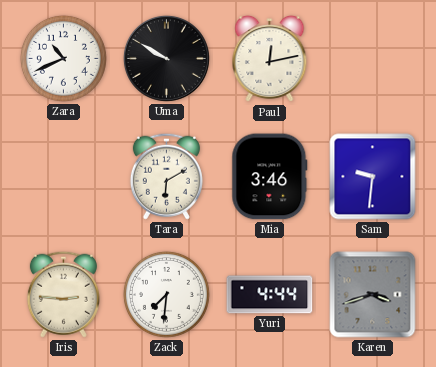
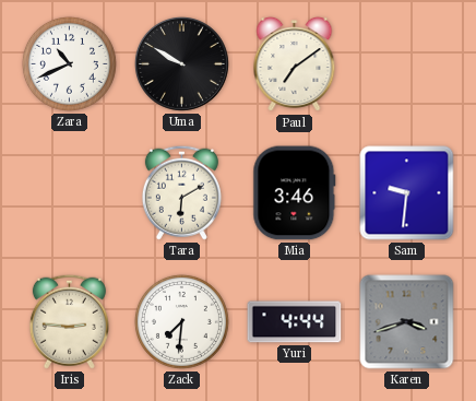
Paul: 12:13 -> 7:09 (295, 64)
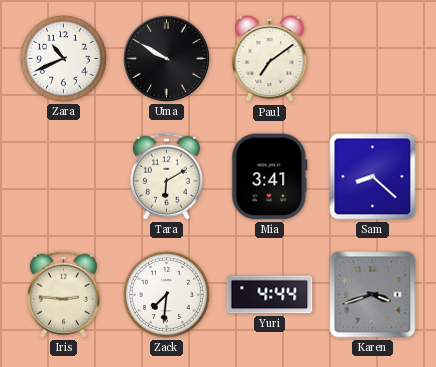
Mia: 3:46 -> 3:41 (270, 177)
Sam: 9:31 -> 8:22 (373, 177)
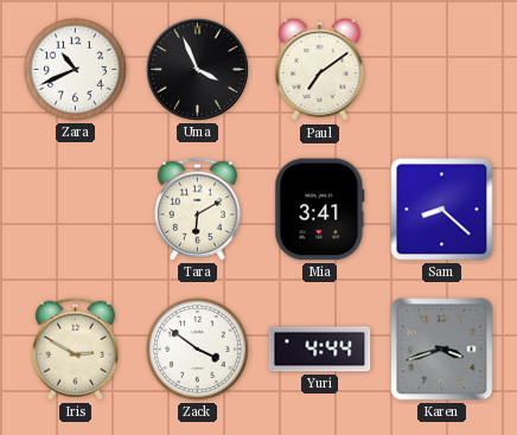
Uma: 9:50 -> 3:56 (197, 69)
Iris: 2:46 -> 2:50 (75, 348)
Zack: 7:31 -> 3:51 (197, 348)
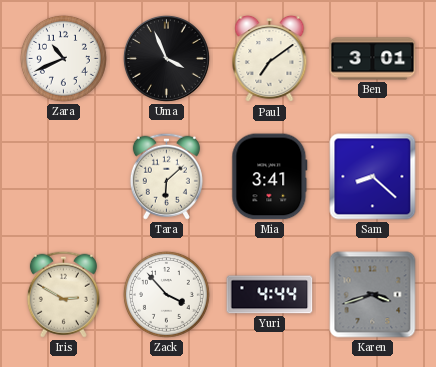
Ben: none -> 3:01 (373, 59)
Tara: 6:10 -> 6:08 (166, 176)
Zack: 3:51 -> 3:53 (166, 294)
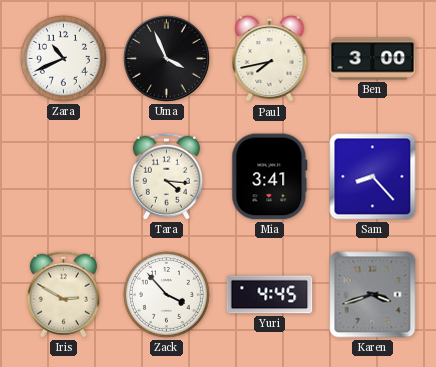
Paul: 7:09 -> 7:43 (270, 59)
Ben: 3:01 -> 3:00 (373, 59)
Tara: 6:08 -> 4:16 (166, 176)
Sam: 8:22 -> 8:23 (373, 177)
Yuri: 4:44 -> 4:45 (270, 295)
